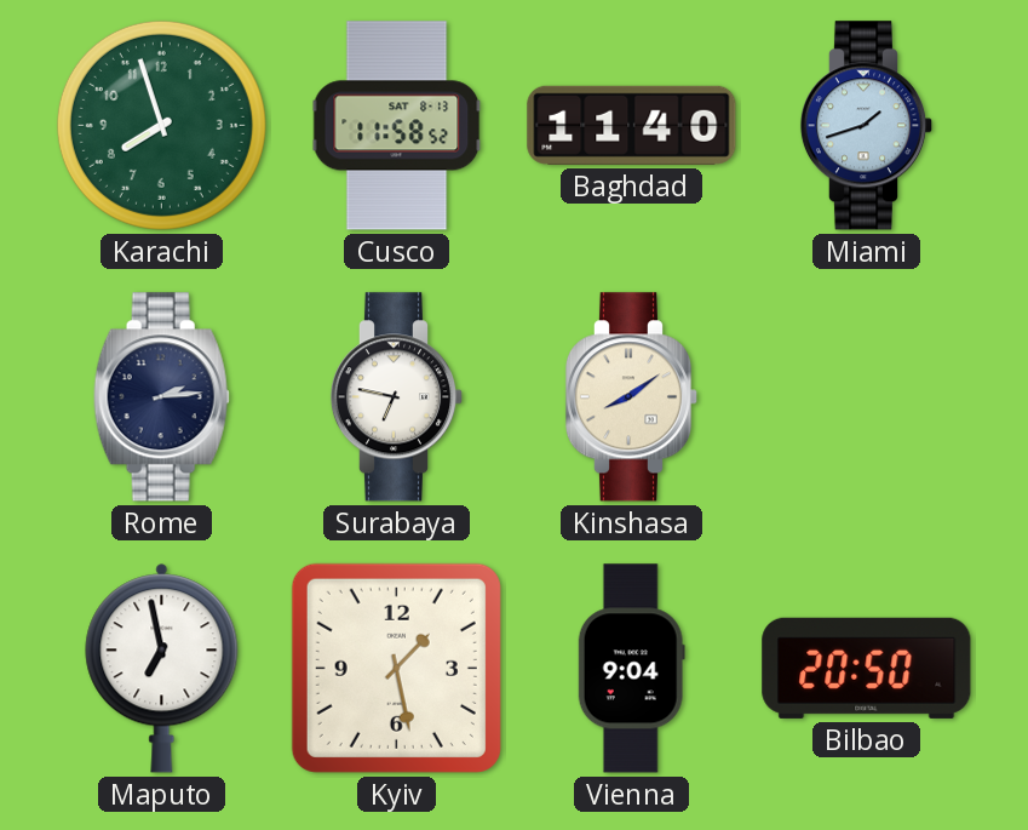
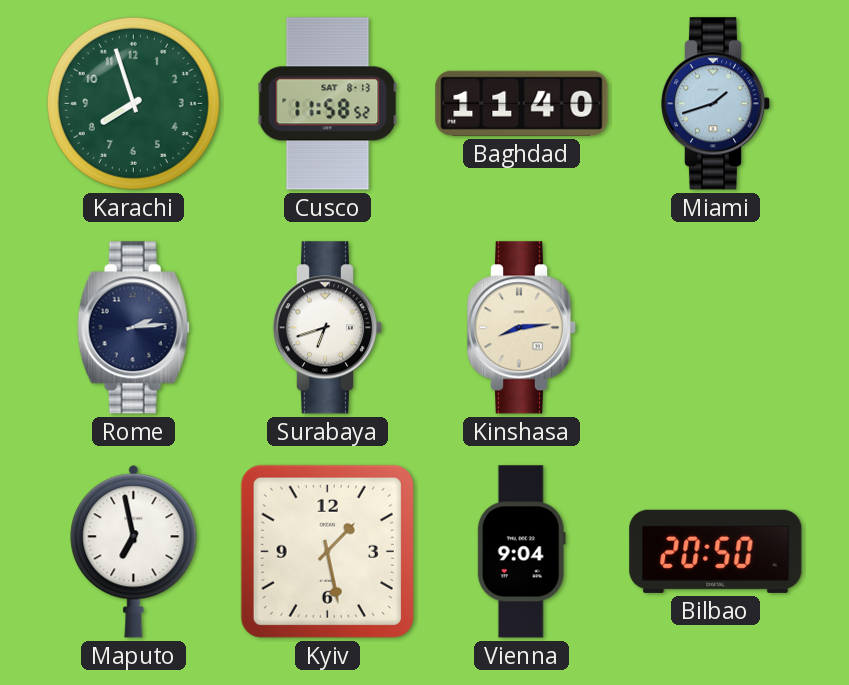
Surabaya: 6:47 -> 6:42 (328, 328)
Kinshasa: 8:09 -> 8:14 (522, 328)
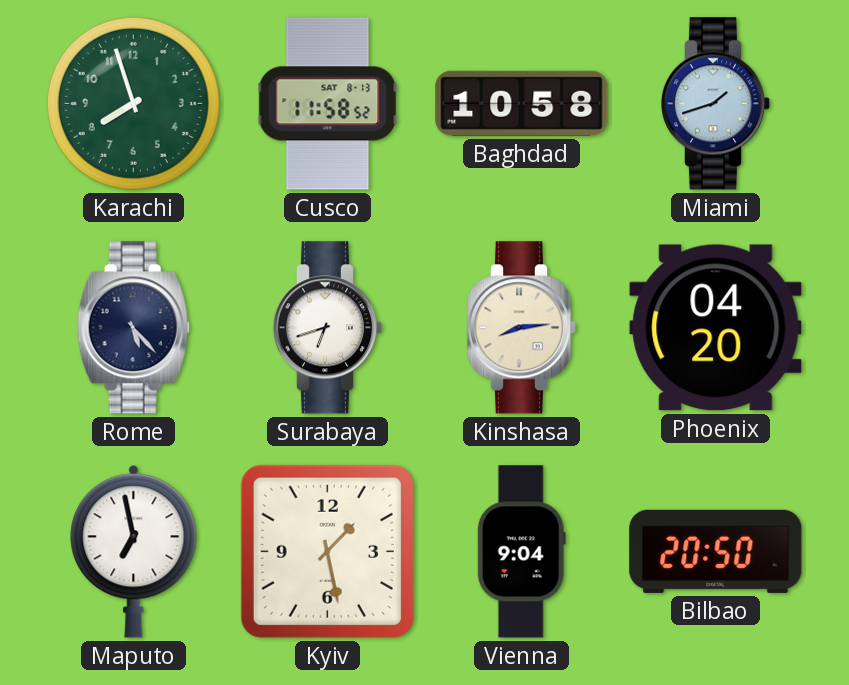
Baghdad: 11:40 -> 10:58 (522, 103)
Rome: 2:14 -> 5:23 (133, 328)
Phoenix: none -> 04:20 (716, 328)
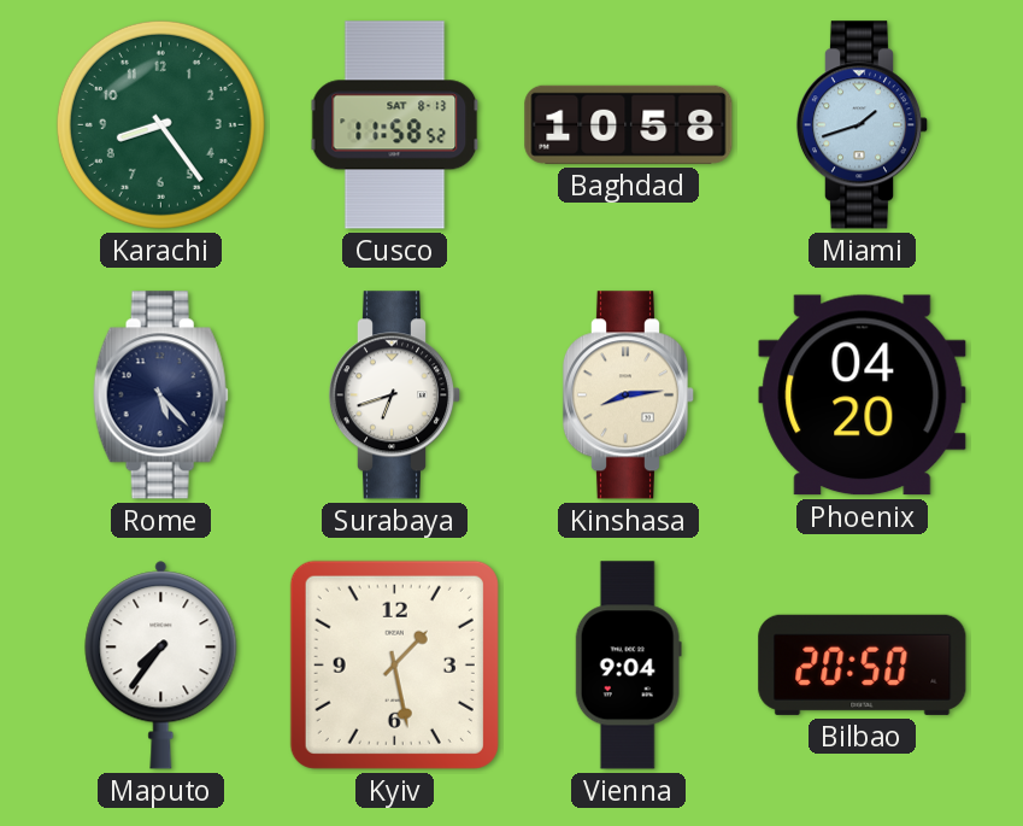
Karachi: 7:57 -> 8:24 (160, 124)
Maputo: 6:58 -> 7:36 (161, 666)
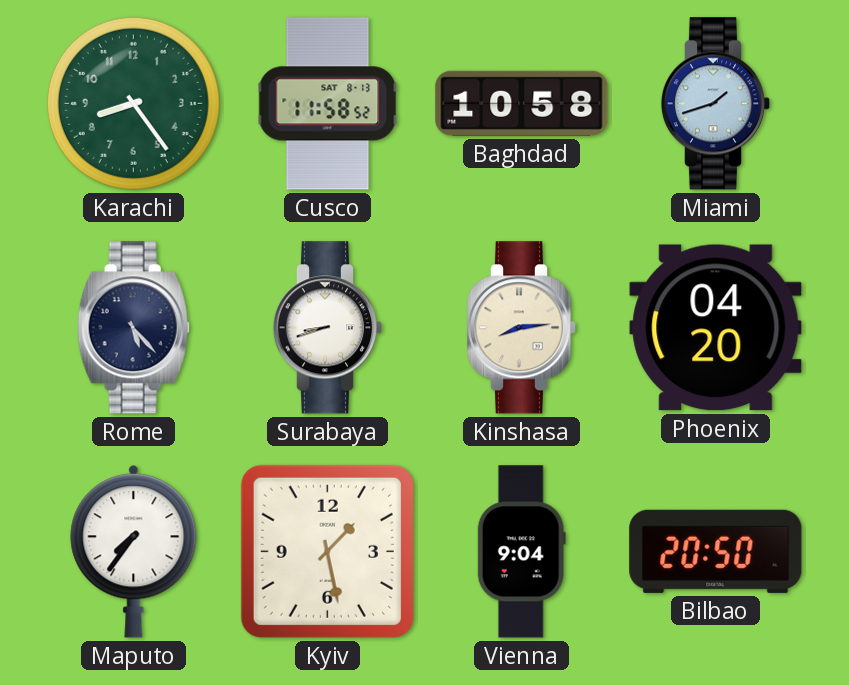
Surabaya: 6:42 -> 8:42 (328, 328)
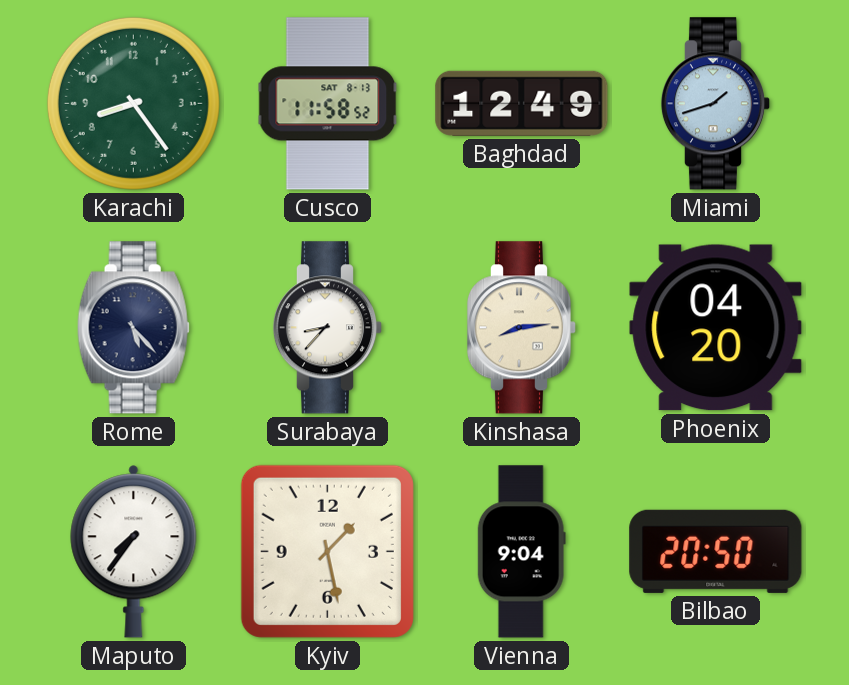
Baghdad: 10:58 -> 12:49 (522, 103)
Surabaya: 8:42 -> 8:37 (328, 328)
